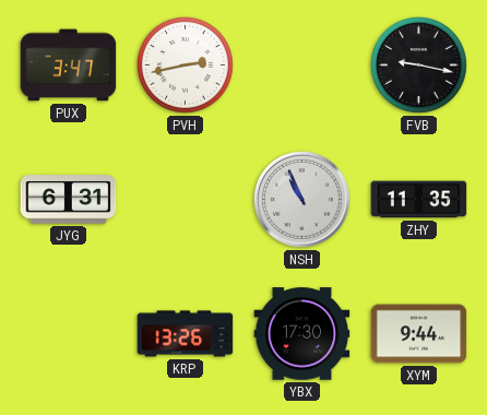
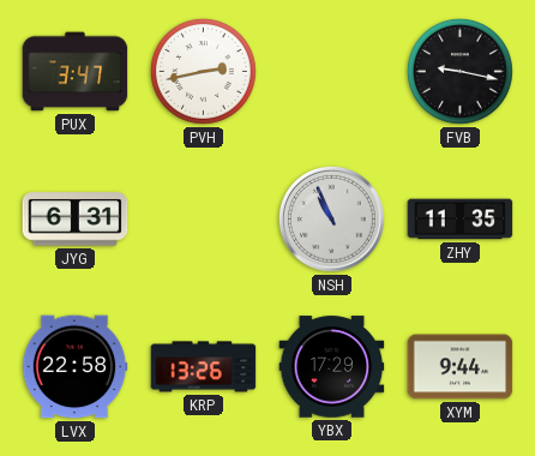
LVX: none -> 22:58 (74, 367)
YBX: 17:30 -> 17:29 (332, 367)
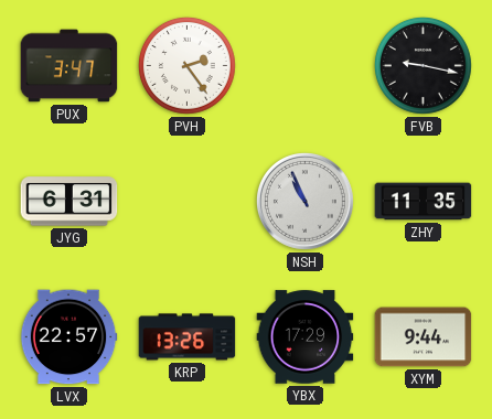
PVH: 2:43 -> 2:24 (186, 65)
LVX: 22:58 -> 22:57 (68, 337)
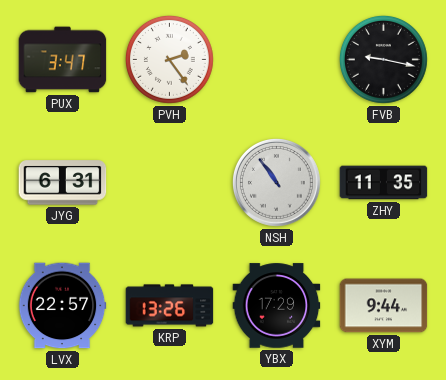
NSH: 10:56 -> 10:54 (277, 183)
